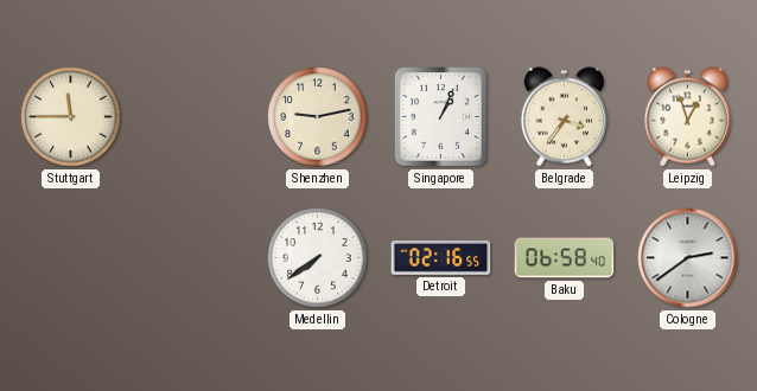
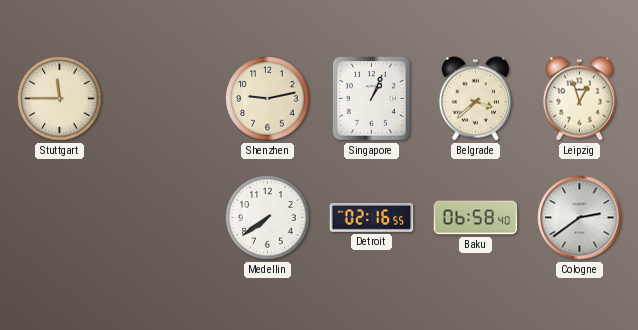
Belgrade: 3:36 -> 3:38 (475, 99)
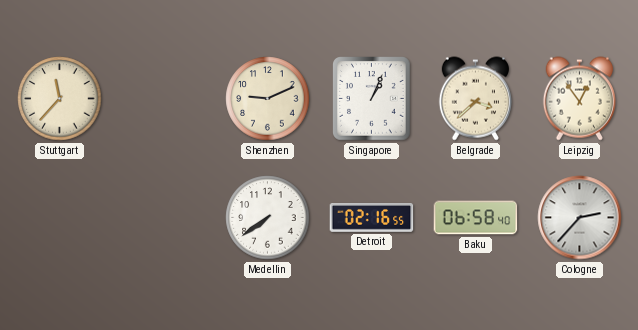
Stuttgart: 11:45 -> 11:37 (60, 99)
Shenzhen: 9:13 -> 9:11 (268, 99)
Leipzig: 12:57 -> 12:54 (579, 99)
Cologne: 2:39 -> 2:37 (580, 218)
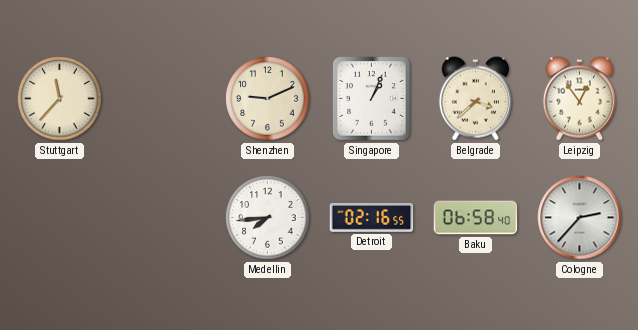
Medellin: 7:39 -> 7:44 (268, 218)
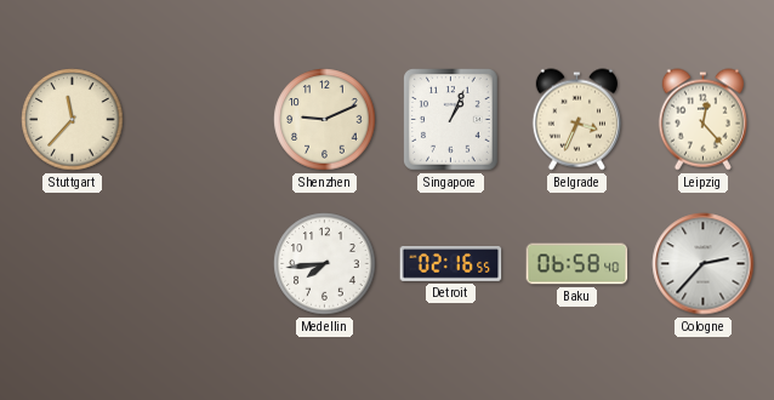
Belgrade: 3:38 -> 3:34 (576, 120)
Leipzig: 12:54 -> 12:23 (702, 120)
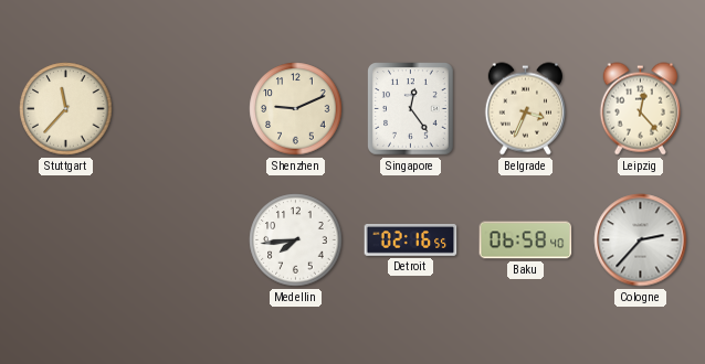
Singapore: 1:04 -> 12:24 (411, 109)
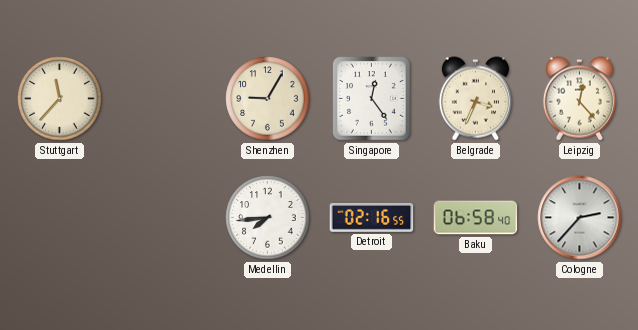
Shenzhen: 9:11 -> 9:05 (268, 99)
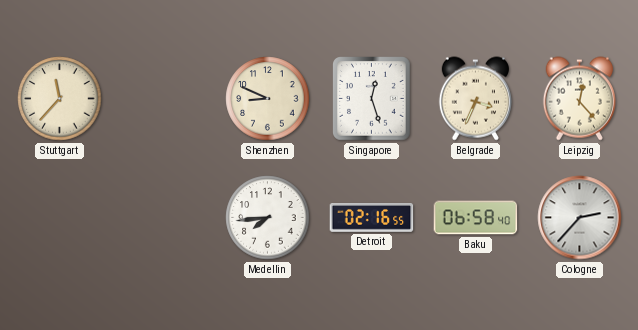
Shenzhen: 9:05 -> 8:49 (268, 99)
Singapore: 12:24 -> 12:27 (372, 99)
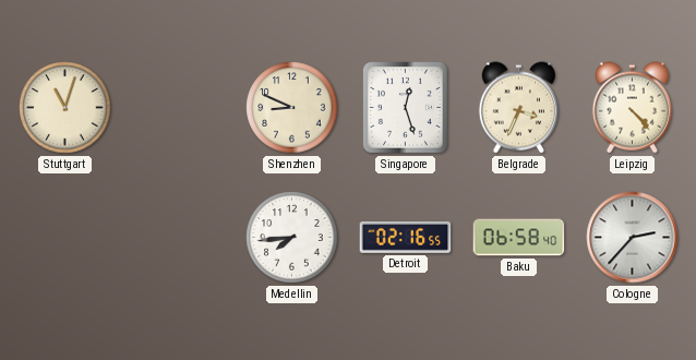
Stuttgart: 11:37 -> 11:03 (65, 108)
Leipzig: 12:23 -> 4:23 (632, 108)
